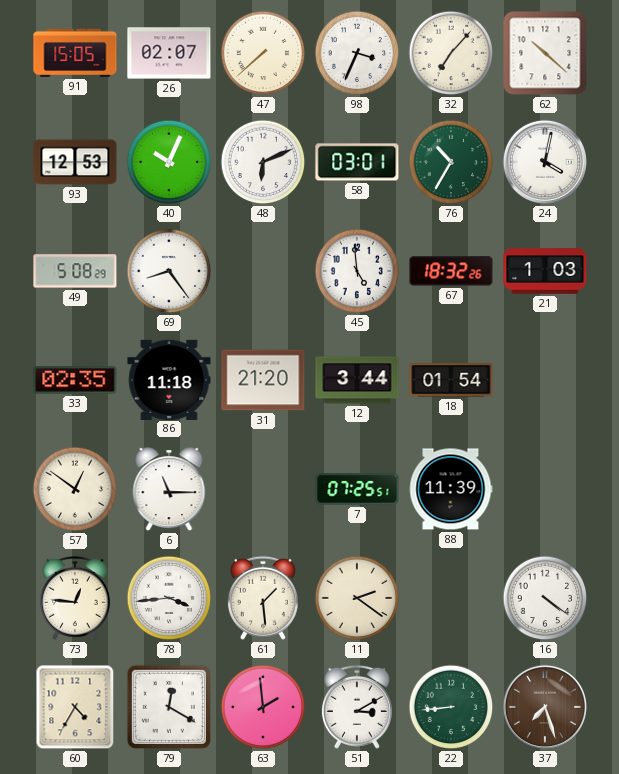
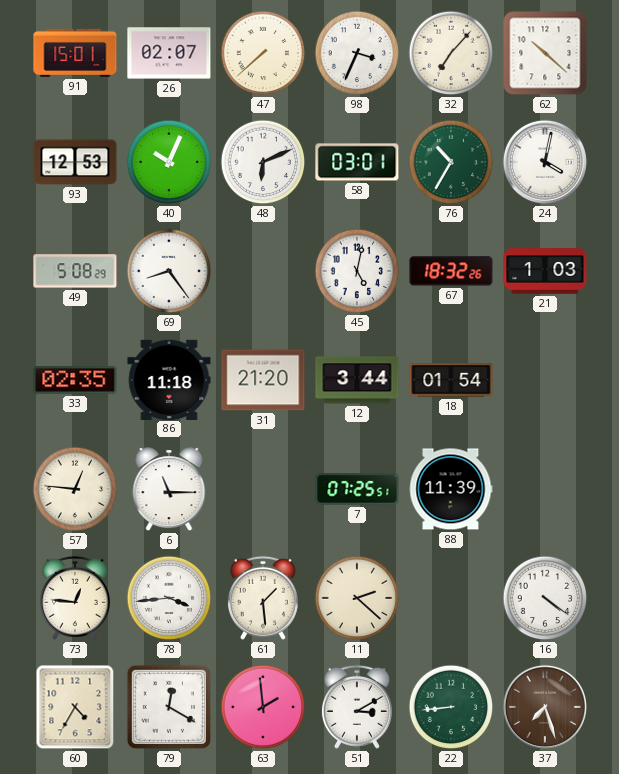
91: 15:05 -> 15:01 (75, 53)
45: 4:59 -> 5:02 (357, 271)
57: 12:51 -> 12:46 (75, 489)
11: 2:21 -> 2:22 (357, 598)
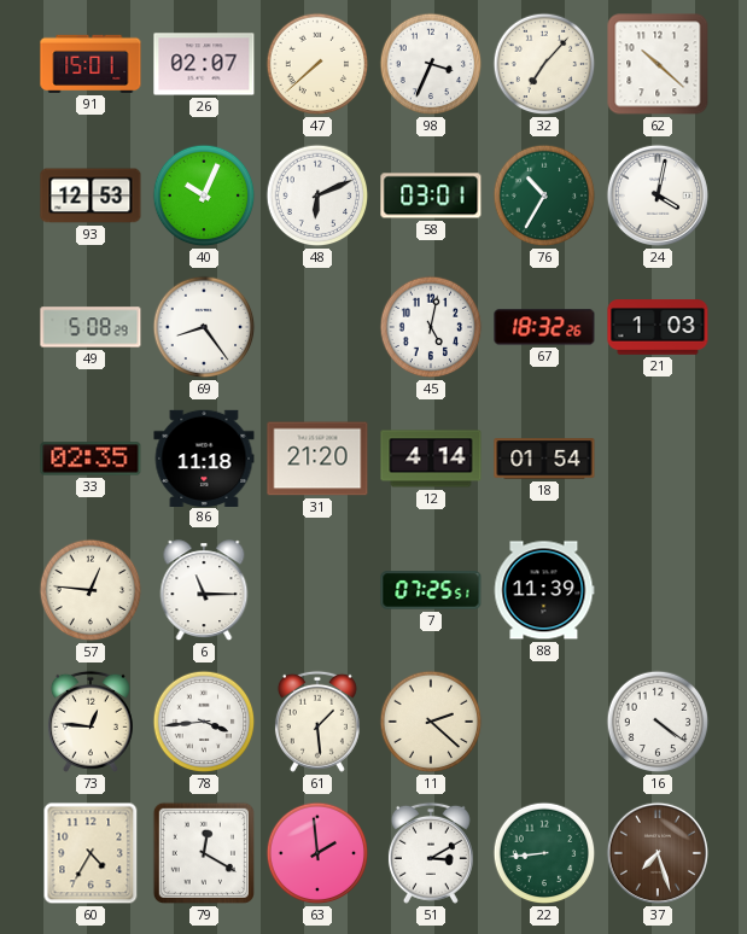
12: 3:44 -> 4:14 (431, 459)
